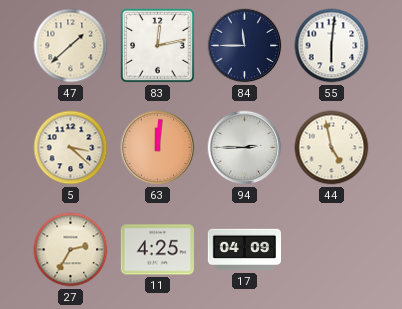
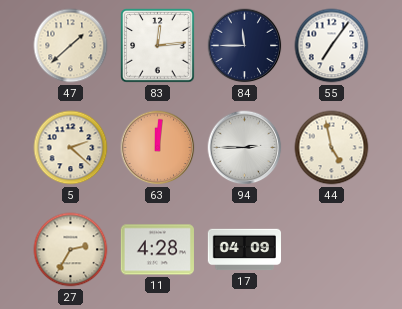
83: 12:13 -> 12:14 (158, 46)
55: 6:01 -> 7:06 (332, 46)
5: 3:22 -> 2:22 (71, 148)
11: 4:25 -> 4:28 (157, 250)
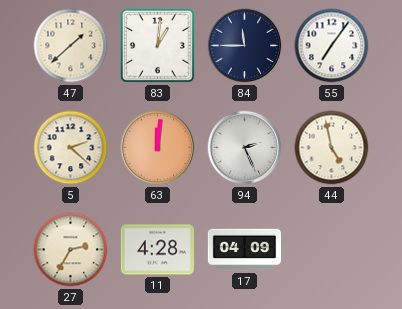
83: 12:14 -> 1:01 (158, 46)
94: 2:45 -> 2:26 (245, 148)
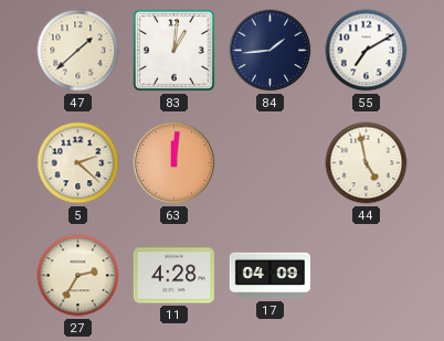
84: 11:45 -> 1:44 (271, 51)
55: 7:06 -> 7:10 (367, 51)
94: 2:26 -> none (245, 148)
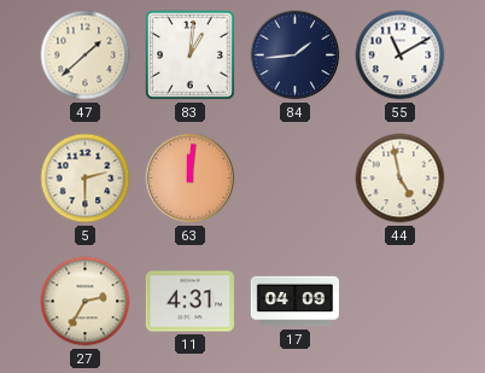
55: 7:10 -> 11:10 (401, 56)
5: 2:22 -> 2:30 (86, 179)
11: 4:28 -> 4:31 (189, 302)
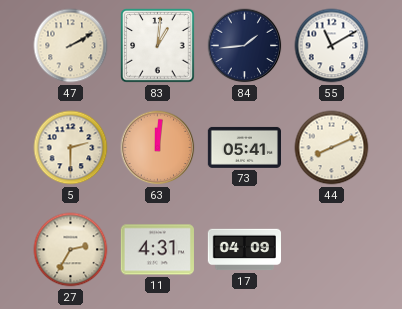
47: 1:38 -> 2:10 (71, 46)
73: none -> 05:41 (244, 147)
44: 4:58 -> 8:11 (332, 148)
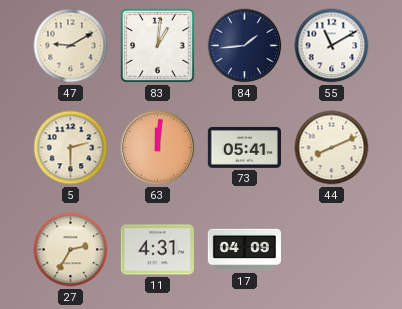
47: 2:10 -> 9:10 (71, 46)
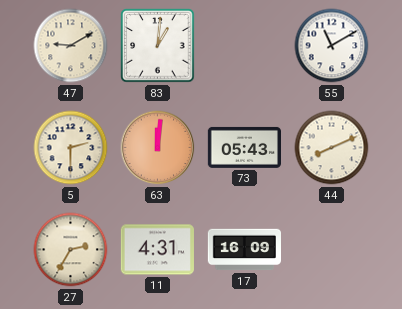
84: 1:44 -> none (245, 46)
73: 05:41 -> 05:43 (244, 147)
17: 04:09 -> 16:09 (244, 250)
